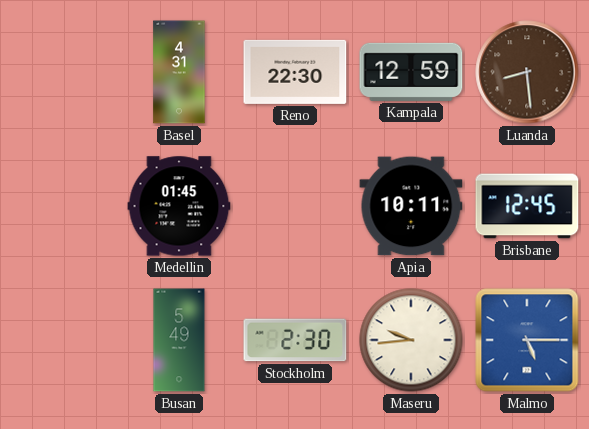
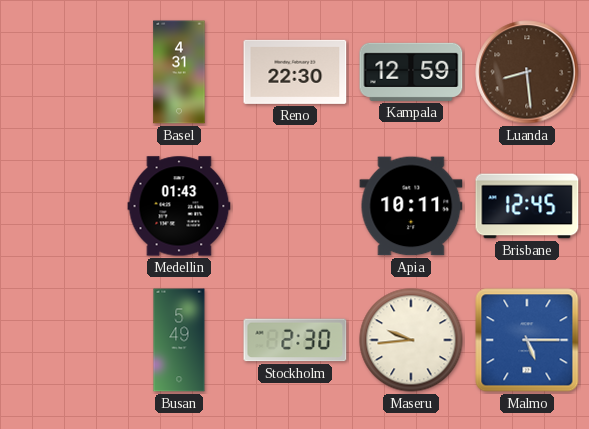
Medellin: 01:45 -> 01:43 (179, 206)
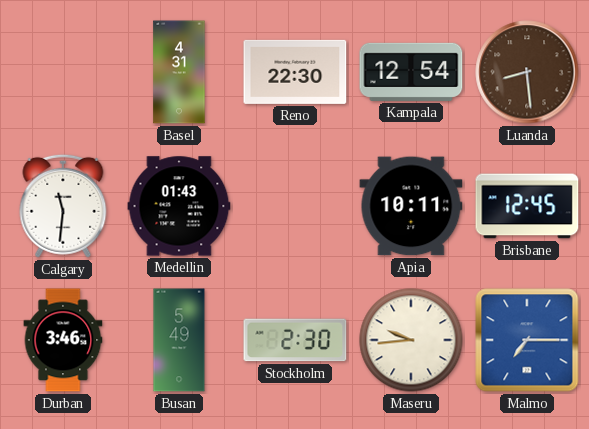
Kampala: 12:59 -> 12:54 (411, 72)
Calgary: none -> 11:31 (63, 206)
Durban: none -> 3:46 (63, 340)
Malmo: 5:15 -> 7:15 (527, 340)
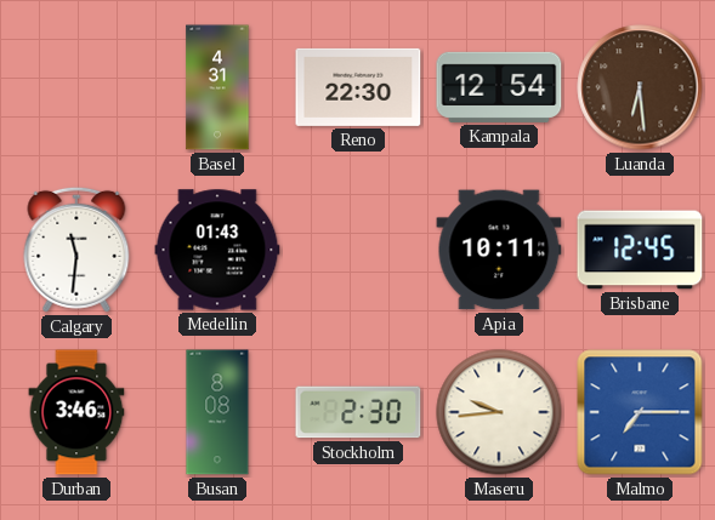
Luanda: 8:29 -> 6:29 (640, 87)
Busan: 5:49 -> 8:08 (217, 412)
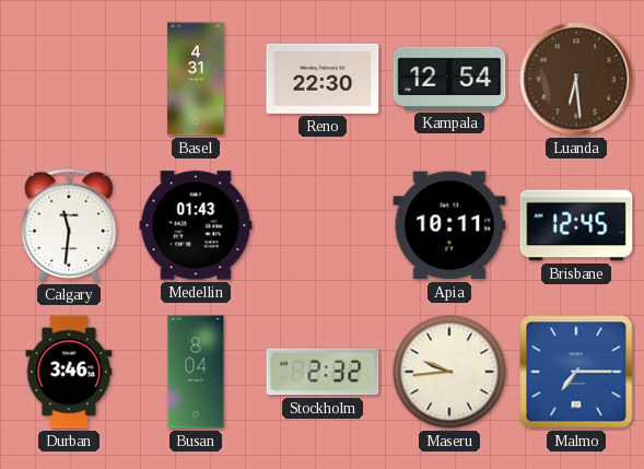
Busan: 8:08 -> 8:04 (196, 372)
Stockholm: 2:30 -> 2:32 (323, 372)
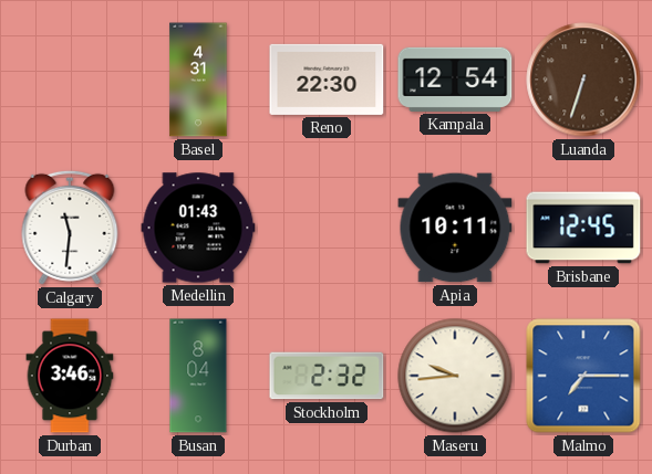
Luanda: 6:29 -> 6:33 (583, 80)
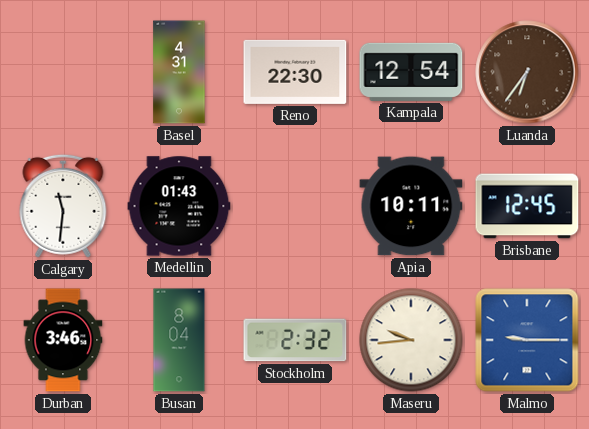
Luanda: 6:33 -> 6:36 (527, 72)
Malmo: 7:15 -> 9:15 (527, 340)
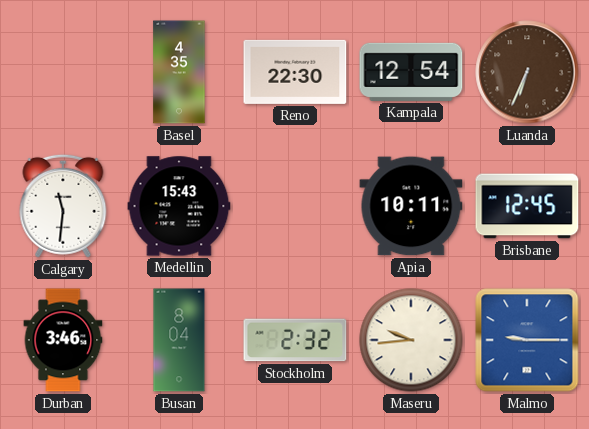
Basel: 4:31 -> 4:35 (179, 72)
Luanda: 6:36 -> 6:34 (527, 72)
Medellin: 01:43 -> 15:43 (179, 206)
